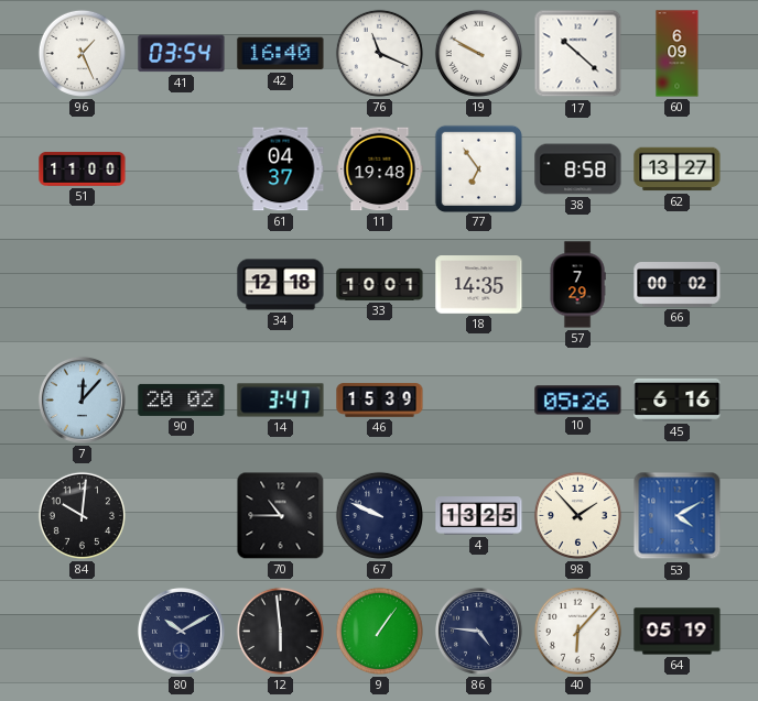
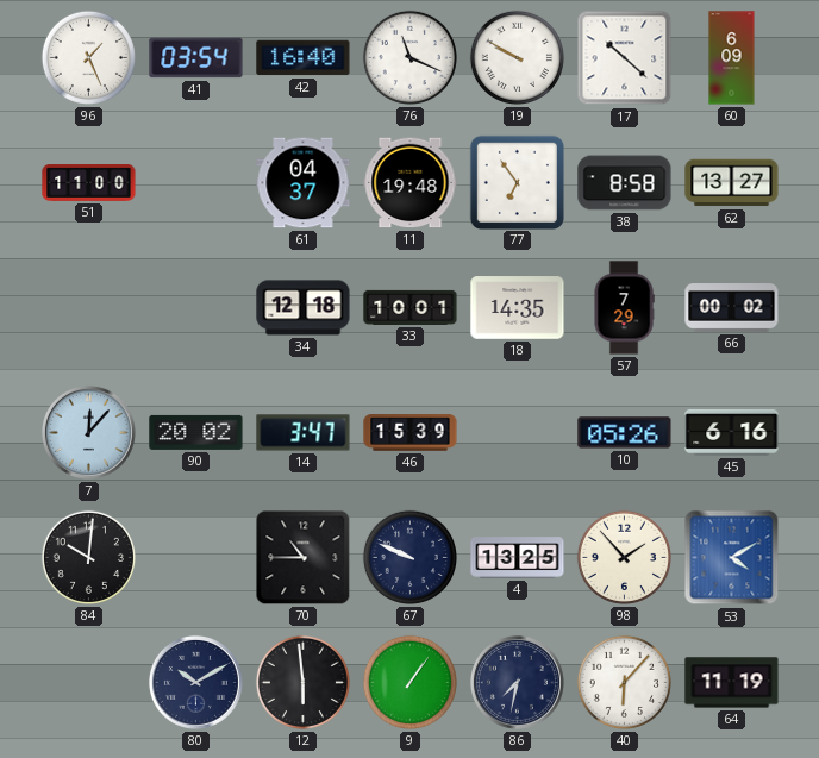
86: 4:46 -> 7:32 (517, 682)
64: 05:19 -> 11:19 (732, 683)
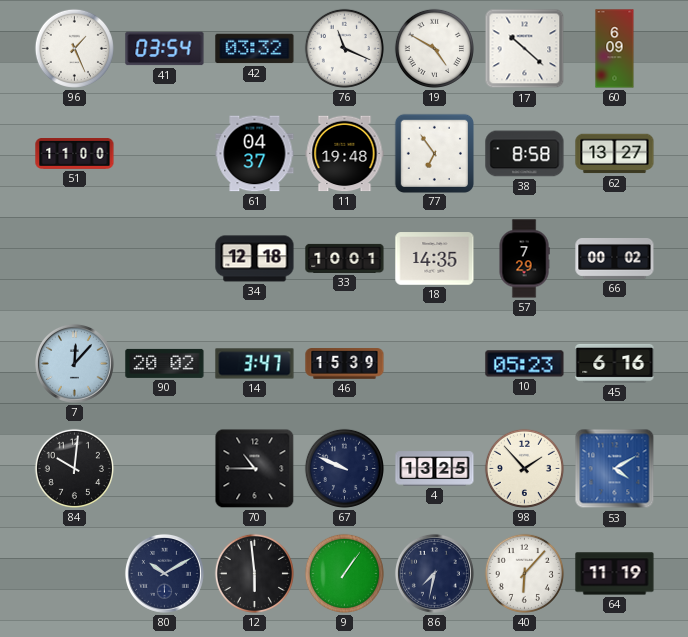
42: 16:40 -> 03:32 (255, 49)
19: 9:50 -> 4:50 (434, 48)
10: 05:26 -> 05:23 (525, 364)
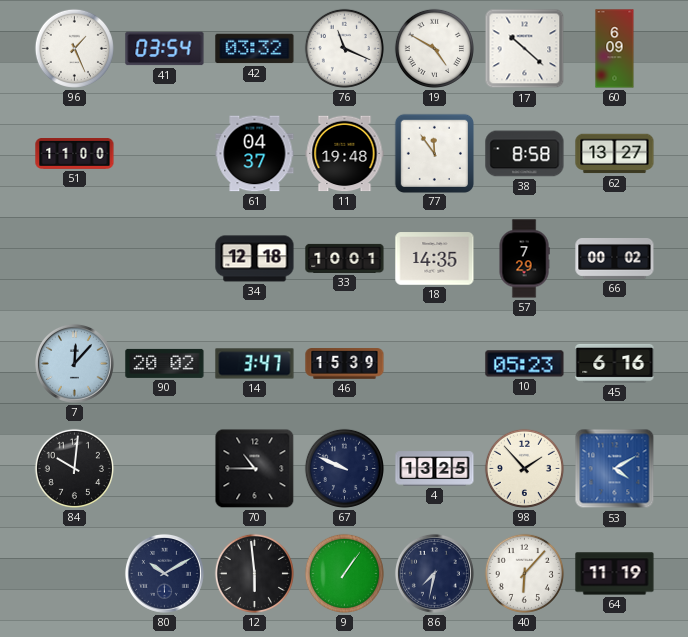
77: 6:54 -> 11:54 (434, 153)
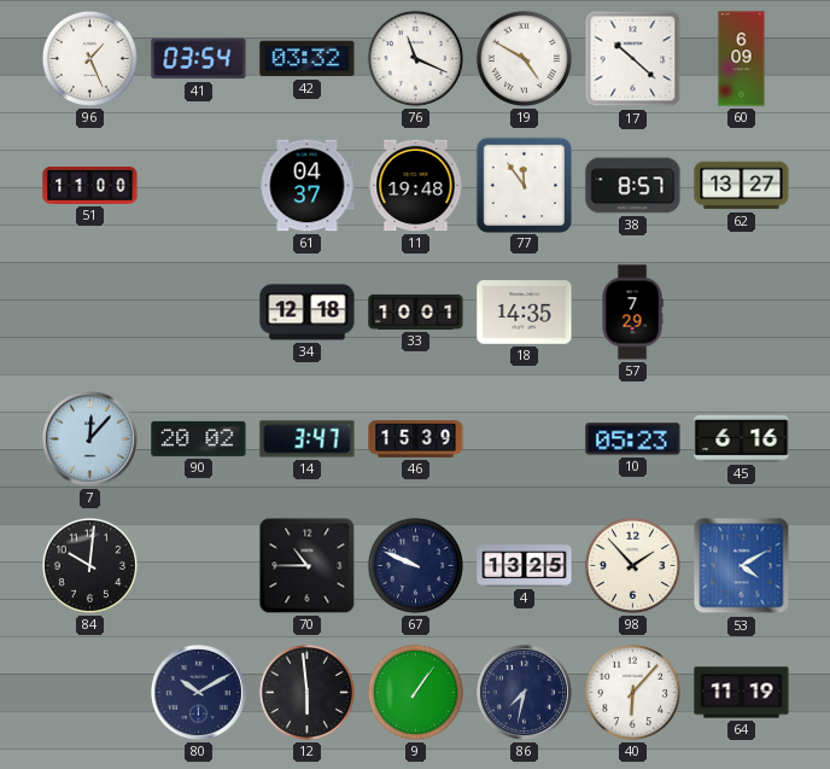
38: 8:58 -> 8:57 (633, 186)
66: 00:02 -> none (615, 259)
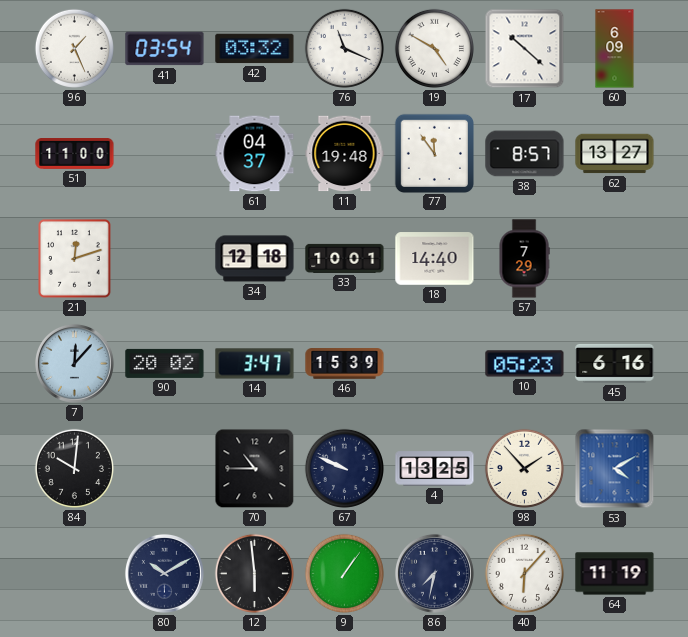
21: none -> 12:12 (75, 259)
18: 14:35 -> 14:40 (435, 259)
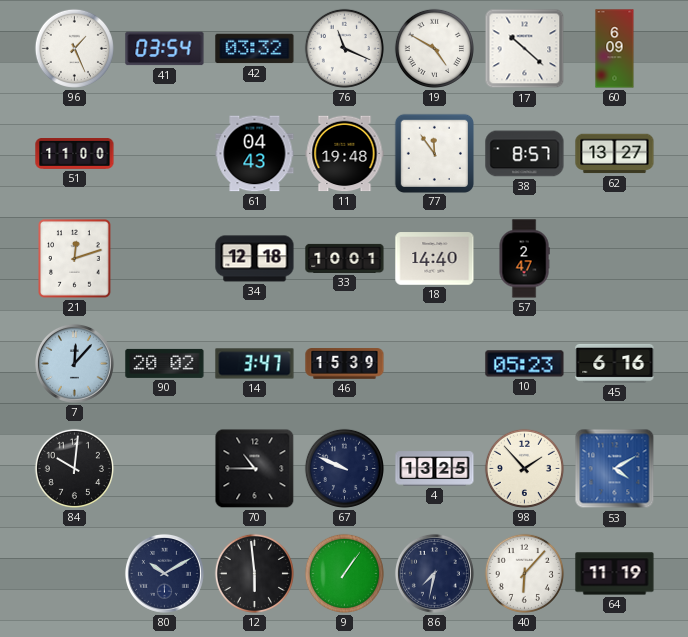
61: 04:37 -> 04:43 (255, 154)
57: 7:29 -> 2:47 (524, 259)
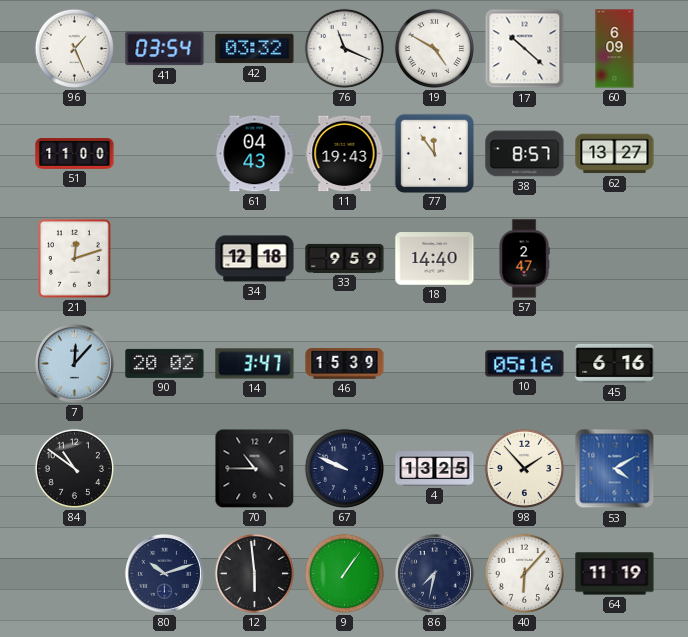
11: 19:48 -> 19:43 (345, 154)
33: 10:01 -> 9:59 (345, 258)
10: 05:23 -> 05:16 (525, 364)
84: 10:01 -> 10:51 (74, 468)
80: 10:10 -> 10:12 (164, 573)
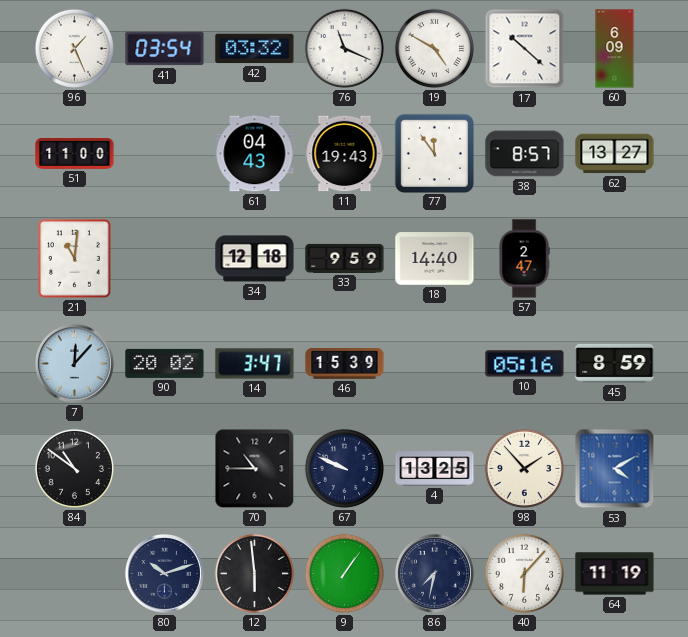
21: 12:12 -> 11:01 (75, 259)
45: 6:16 -> 8:59 (615, 363)
